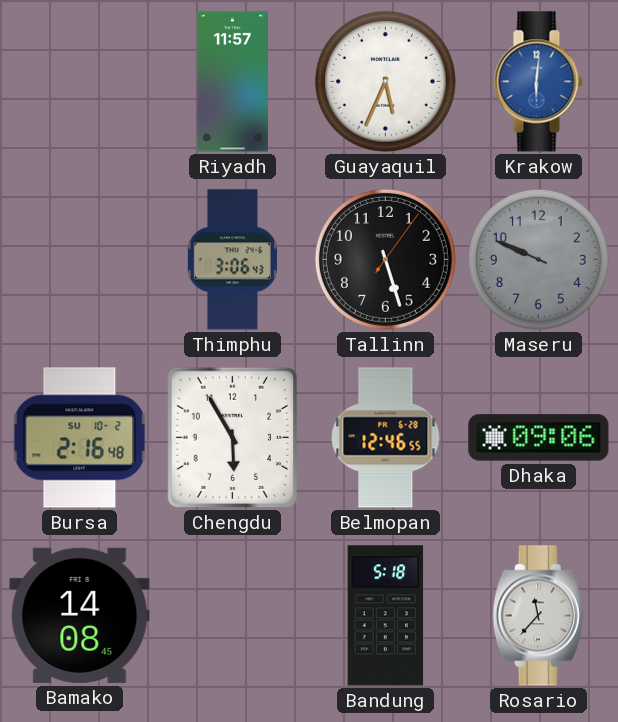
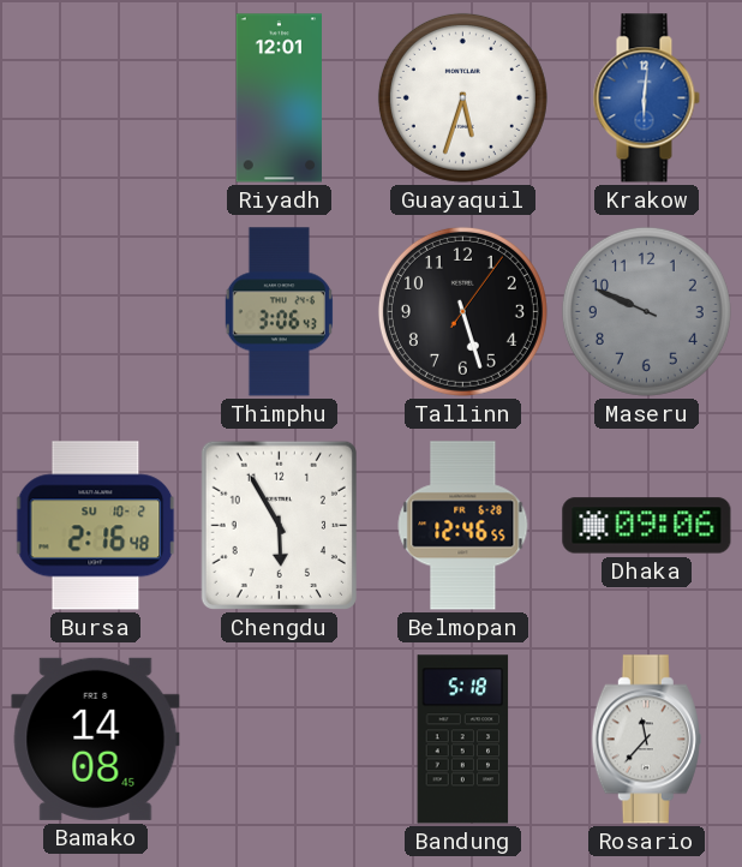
Riyadh: 11:57 -> 12:01 (280, 98)
Guayaquil: 5:34 -> 5:33 (462, 97)
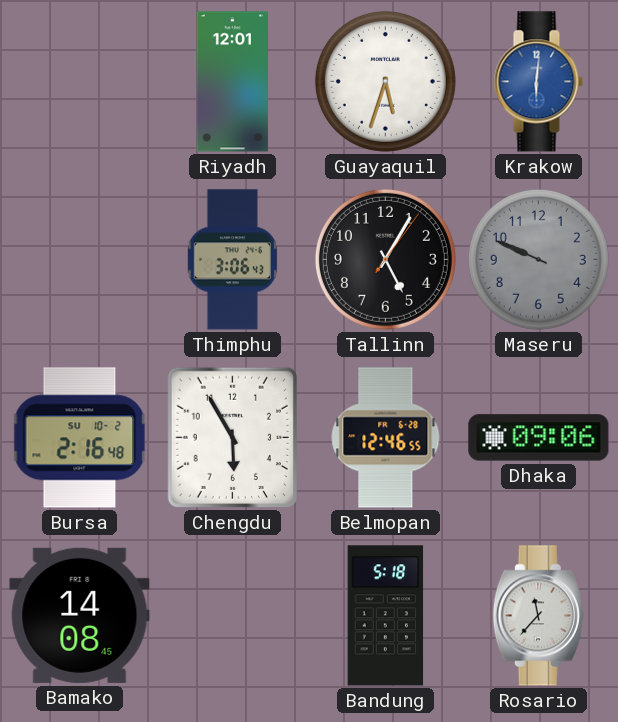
Tallinn: 5:27 -> 5:05 (385, 259)
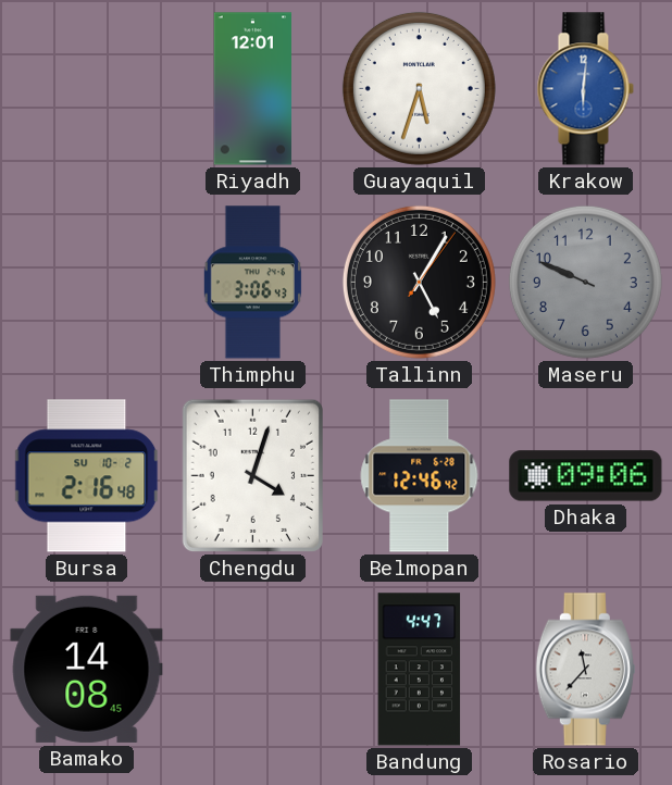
Chengdu: 5:55 -> 4:03 (252, 475)
Belmopan: 12:46:55 -> 12:46:42 (420, 476)
Bandung: 5:18 -> 4:47 (420, 670)
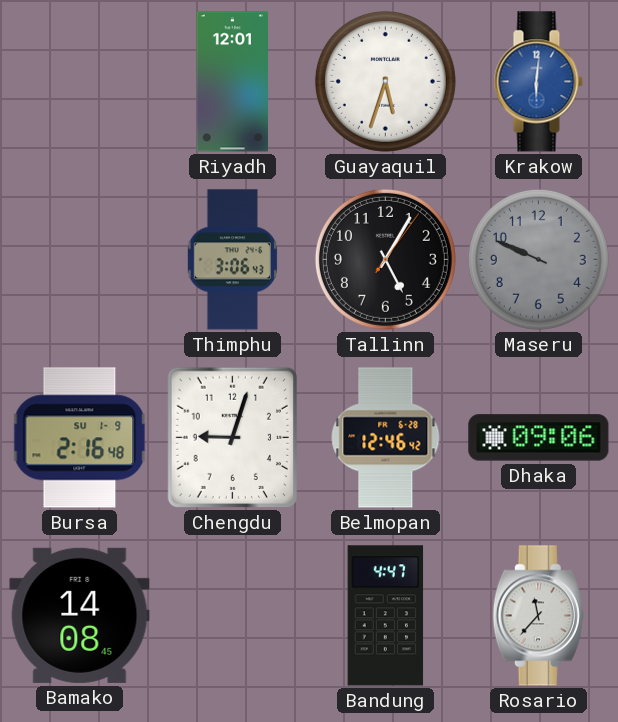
Bursa date: SU 10-2 -> SU 1-9 (80, 438)
Chengdu: 4:03 -> 9:03 (232, 437)
